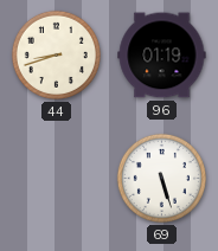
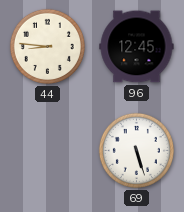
44: 8:42 -> 8:46 (47, 46)
96: 01:19 -> 12:45 (137, 47)
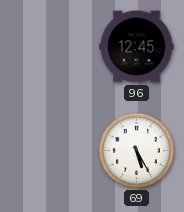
44: 8:46 -> none (47, 46)
69: 5:27 -> 5:25 (136, 150)
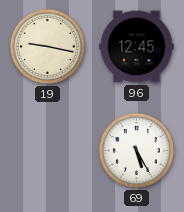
19: none -> 9:17 (47, 46)
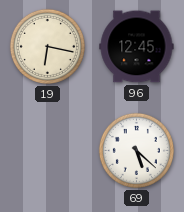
19: 9:17 -> 6:17 (47, 46)
69: 5:25 -> 5:22 (136, 150)
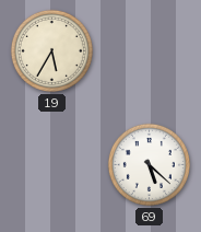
19: 6:17 -> 5:35 (51, 50)
96: 12:45 -> none (137, 47)
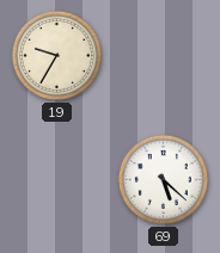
19: 5:35 -> 9:35 (56, 55)
